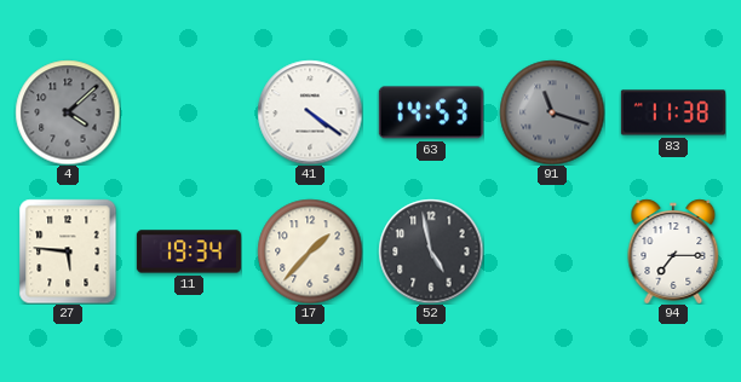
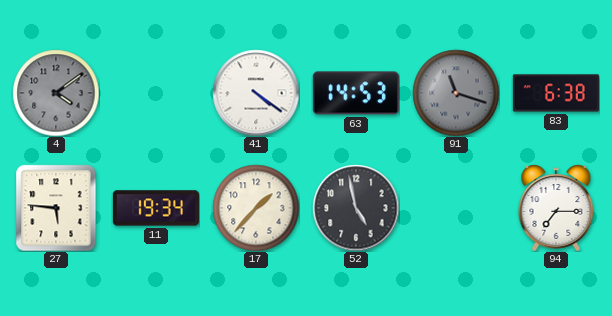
4: 4:08 -> 4:09 (56, 93)
83: 11:38 -> 6:38 (556, 93)
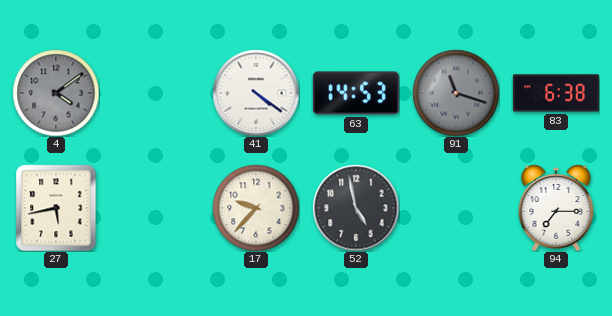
27: 5:46 -> 5:43 (56, 208)
11: 19:34 -> none (156, 208)
17: 1:37 -> 9:37 (256, 208)
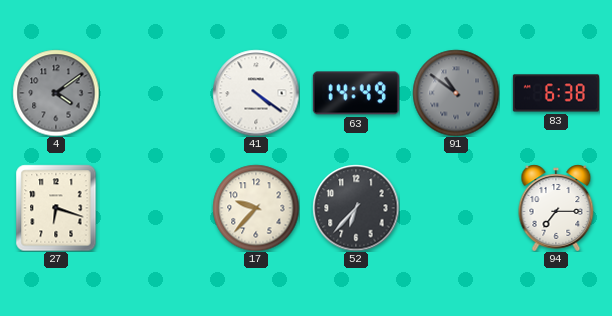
63: 14:53 -> 14:49 (356, 93)
91: 11:18 -> 10:51 (456, 93)
27: 5:43 -> 6:18 (56, 208)
52: 4:58 -> 6:37 (356, 208)
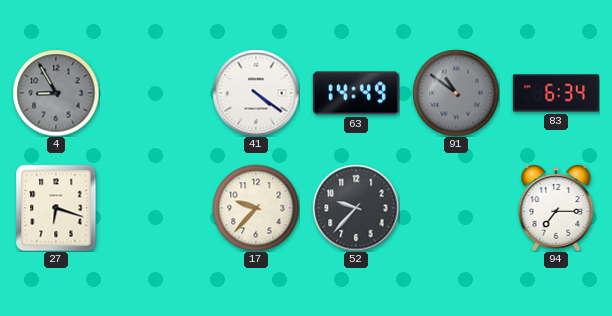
4: 4:09 -> 8:55 (56, 93)
83: 6:38 -> 6:34 (556, 93)
52: 6:37 -> 9:37 (356, 208)
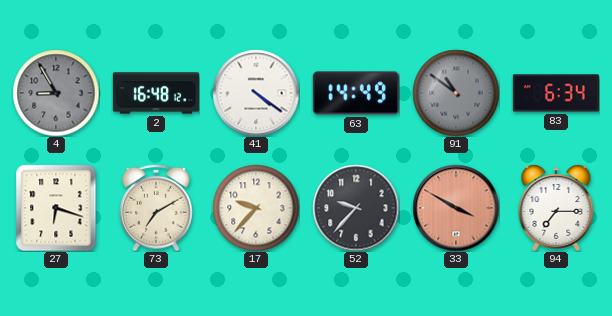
2: none -> 16:48 (156, 93)
73: none -> 7:10 (157, 208)
33: none -> 3:50 (456, 208)
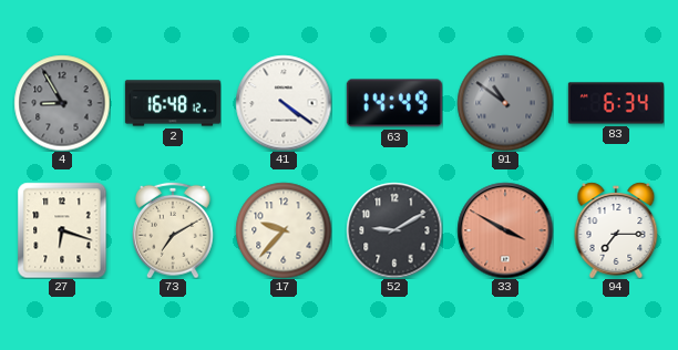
52: 9:37 -> 9:10 (394, 230)
